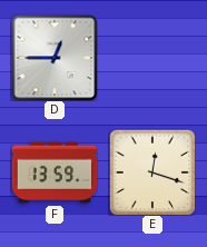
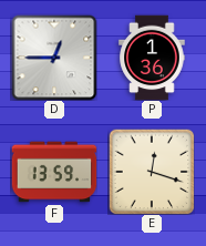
P: none -> 1:36 (152, 58)
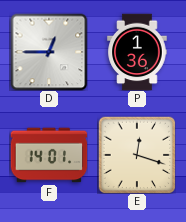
F: 13:59 -> 14:01 (49, 155)
